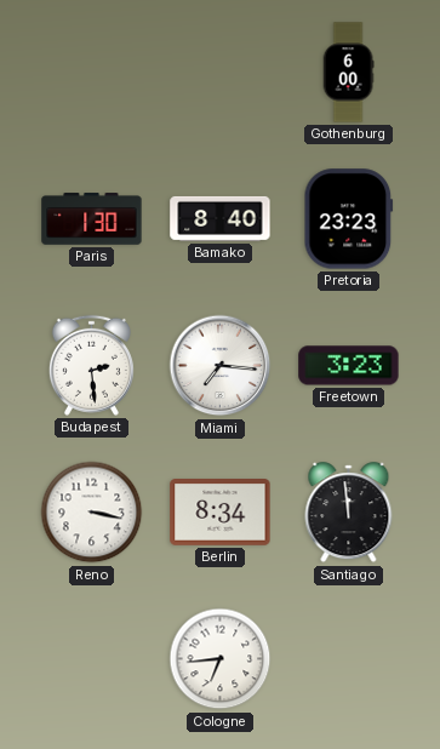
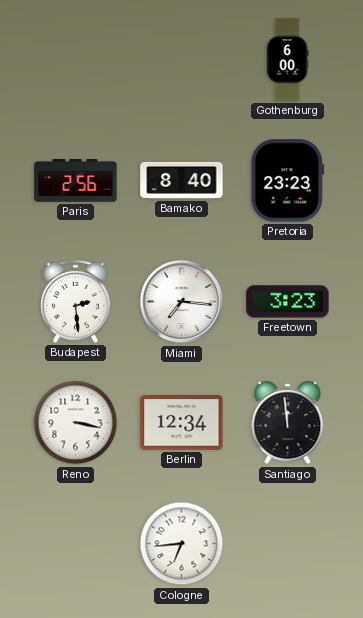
Paris: 1:30 -> 2:56 (76, 181)
Berlin: 8:34 -> 12:34 (182, 423)
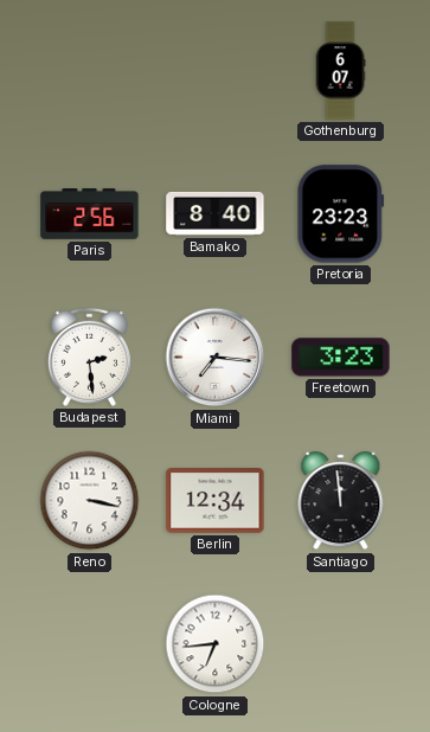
Gothenburg: 6:00 -> 6:07 (340, 71)
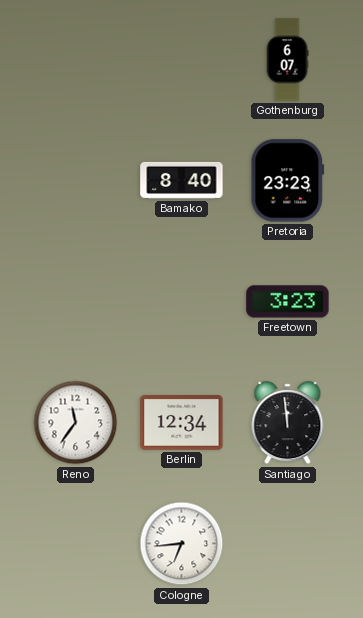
Paris: 2:56 -> none (90, 214)
Budapest: 2:29 -> none (89, 357)
Miami: 7:16 -> none (216, 358)
Reno: 3:17 -> 11:36 (76, 423)
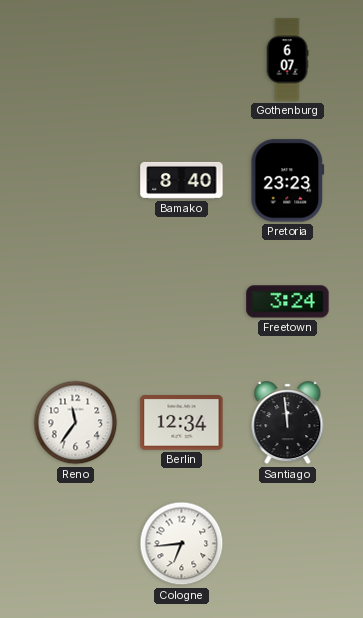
Freetown: 3:23 -> 3:24 (288, 302)
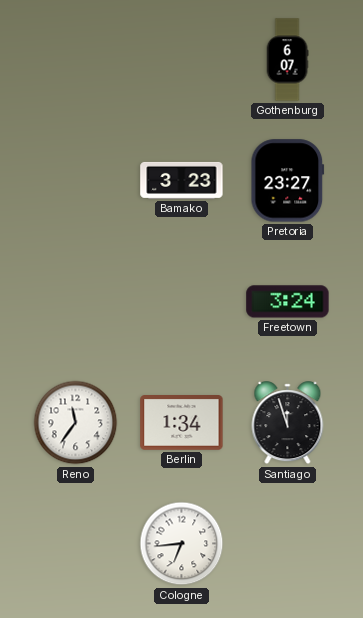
Bamako: 8:40 -> 3:23 (182, 180)
Pretoria: 23:23 -> 23:27 (288, 181)
Berlin: 12:34 -> 1:34 (182, 423)
Santiago: 11:59 -> 11:57 (288, 423)
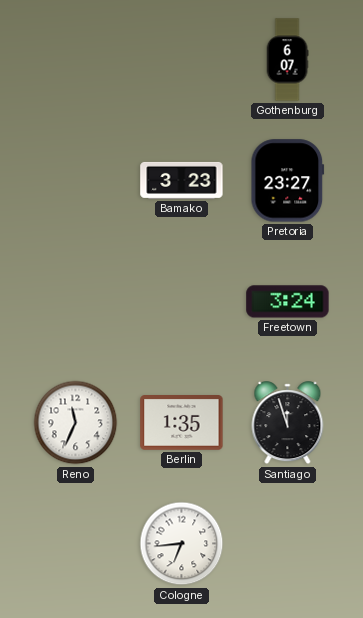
Reno: 11:36 -> 11:34 (76, 423)
Berlin: 1:34 -> 1:35 (182, 423)
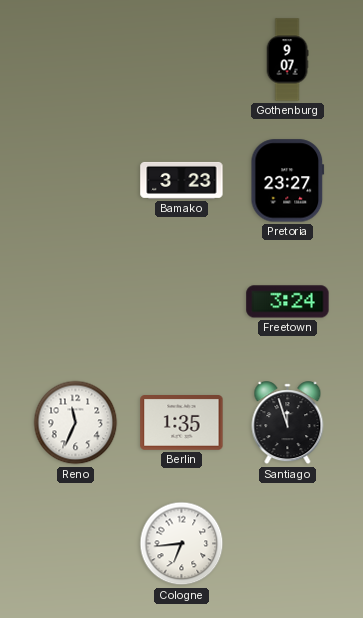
Gothenburg: 6:07 -> 9:07 (287, 60)
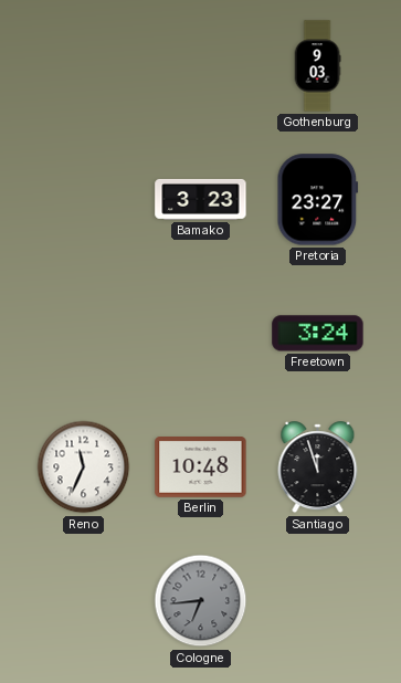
Gothenburg: 9:07 -> 9:03 (317, 66)
Berlin: 1:35 -> 10:48 (201, 467)
Cologne dial: white -> grey (201, 601)
